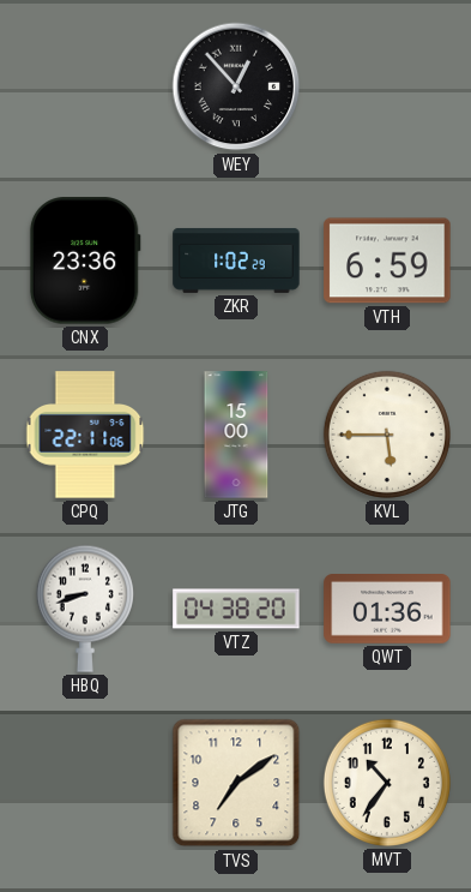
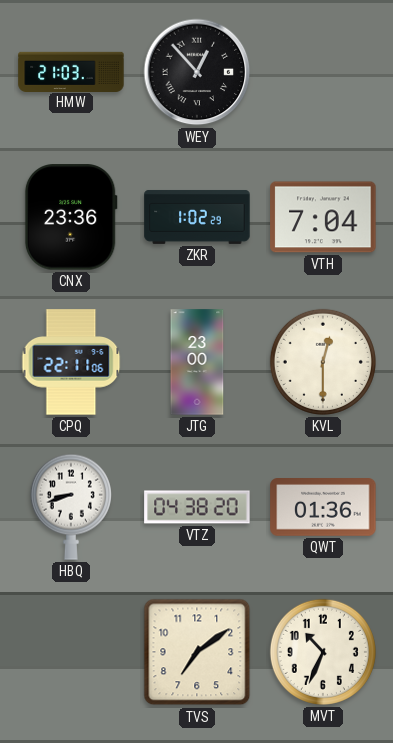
HMW: none -> 21:03 (71, 71)
VTH: 6:59 -> 7:04 (323, 217)
JTG: 15:00 -> 23:00 (197, 362)
KVL: 5:45 -> 12:30 (323, 362)
MVT: 10:36 -> 10:34 (323, 652)
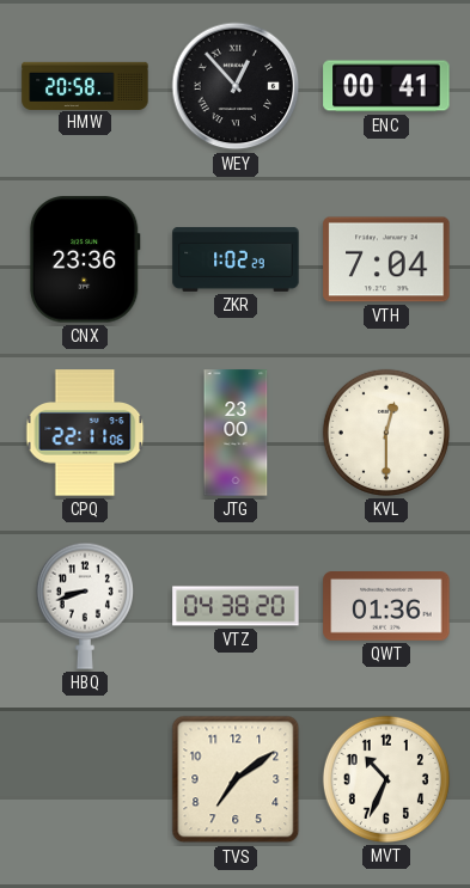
HMW: 21:03 -> 20:58 (85, 85)
ENC: none -> 00:41 (386, 86)
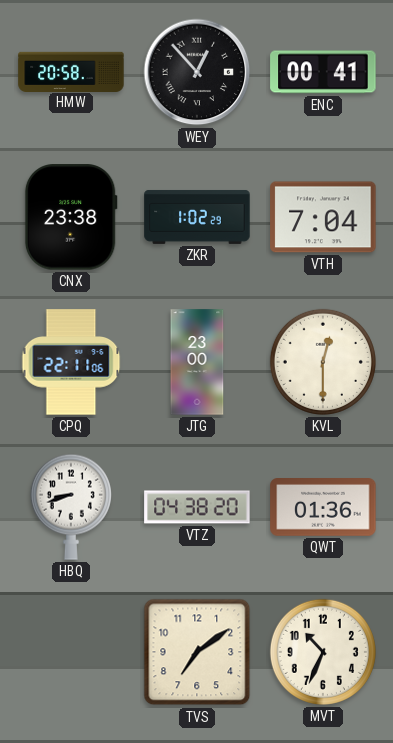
CNX: 23:36 -> 23:38 (71, 217)
